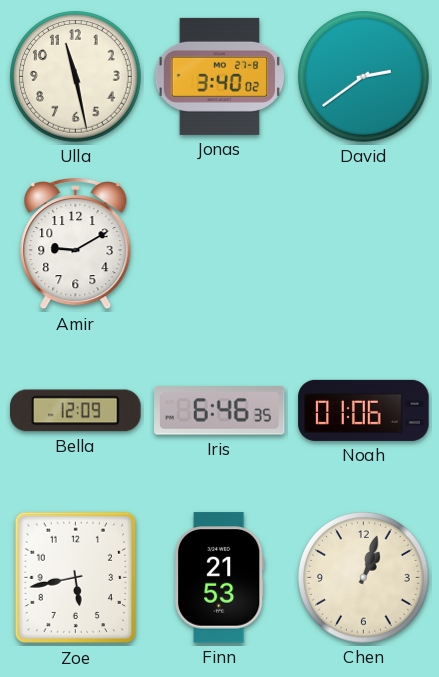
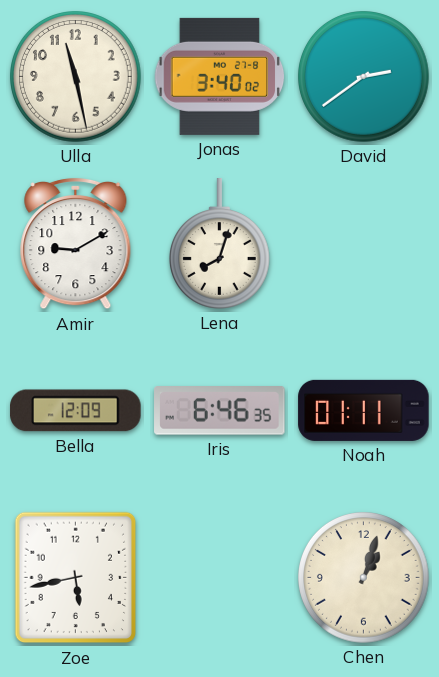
Lena: none -> 8:03 (219, 244)
Noah: 01:06 -> 01:11 (364, 410)
Finn: 21:53 -> none (220, 578)
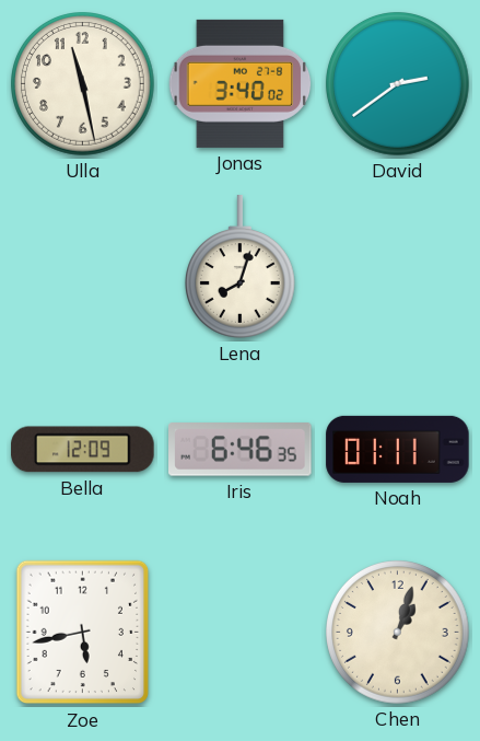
Amir: 9:10 -> none (76, 244)
